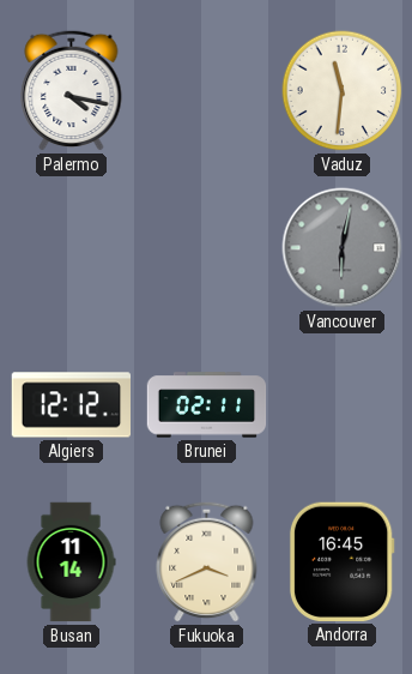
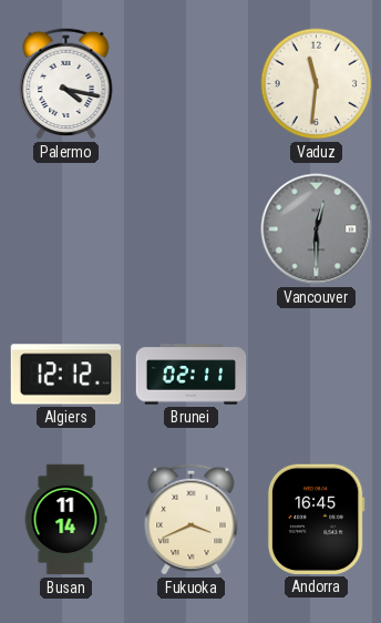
Vancouver: 6:02 -> 12:30 (317, 229)
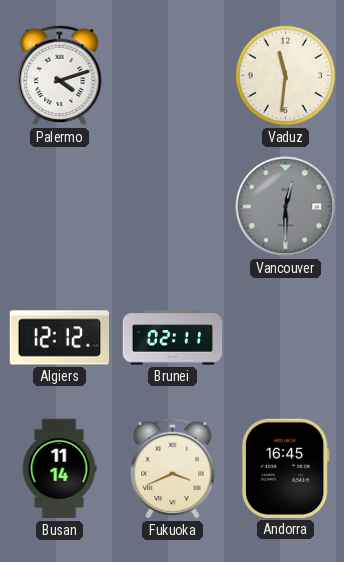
Palermo: 4:17 -> 4:12 (60, 75)
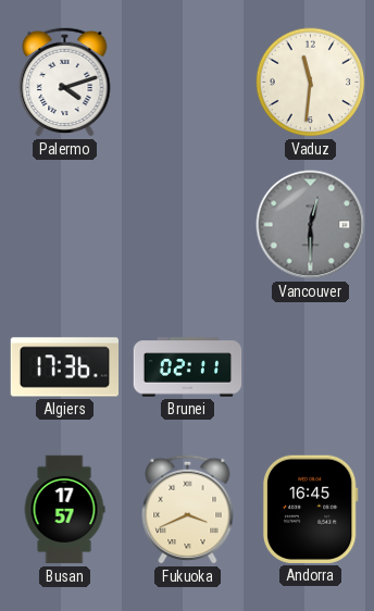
Algiers: 12:12 -> 17:36 (65, 367)
Busan: 11:14 -> 17:57 (64, 510)
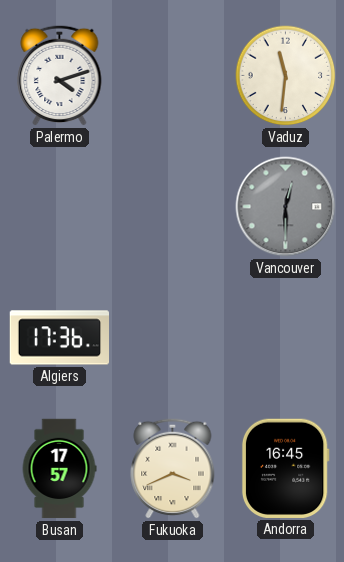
Brunei: 02:11 -> none (188, 367)
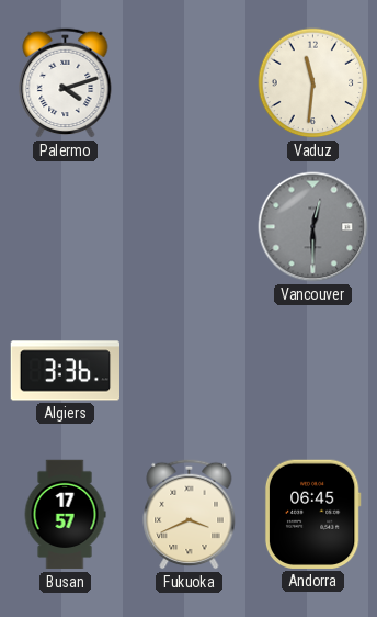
Algiers: 17:36 -> 3:36 (66, 371)
Andorra: 16:45 -> 06:45 (312, 514)
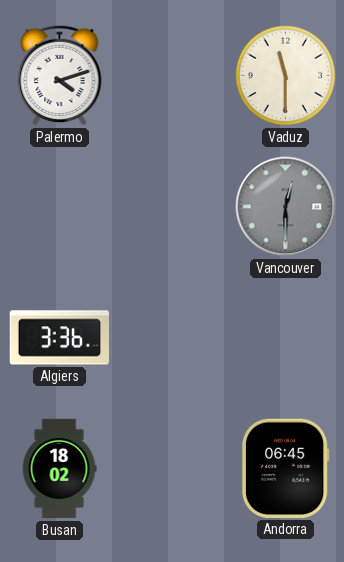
Vaduz: 11:31 -> 11:30 (286, 76)
Busan: 17:57 -> 18:02 (59, 469)
Fukuoka: 3:41 -> none (190, 514)
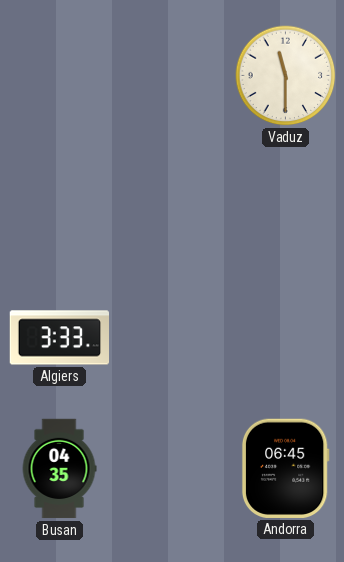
Palermo: 4:12 -> none (60, 75)
Vancouver: 12:30 -> none (286, 207)
Algiers: 3:36 -> 3:33 (60, 338)
Busan: 18:02 -> 04:35 (59, 469)
